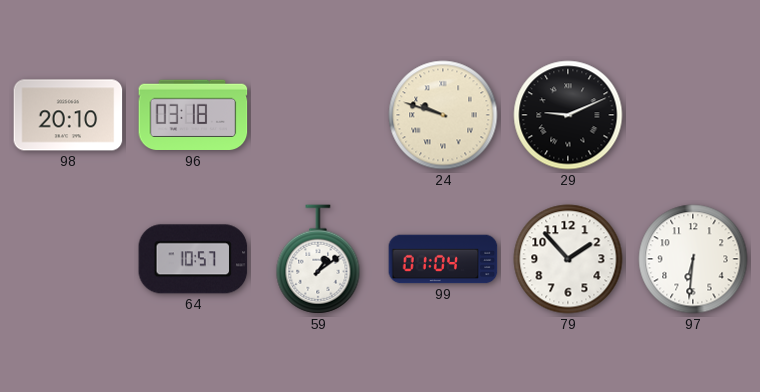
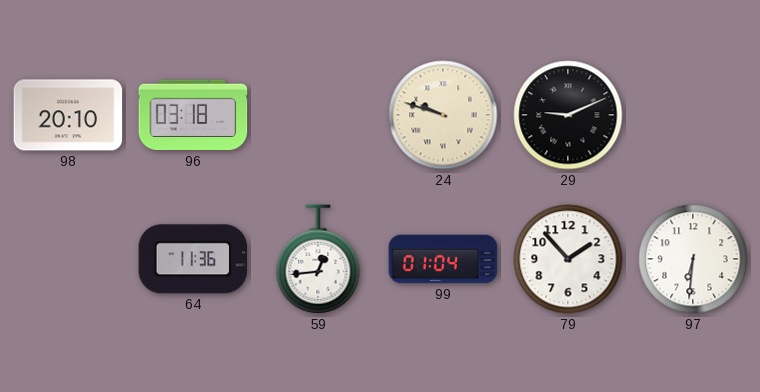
64: 10:57 -> 11:36 (193, 259)
59: 1:09 -> 12:44 (318, 259)
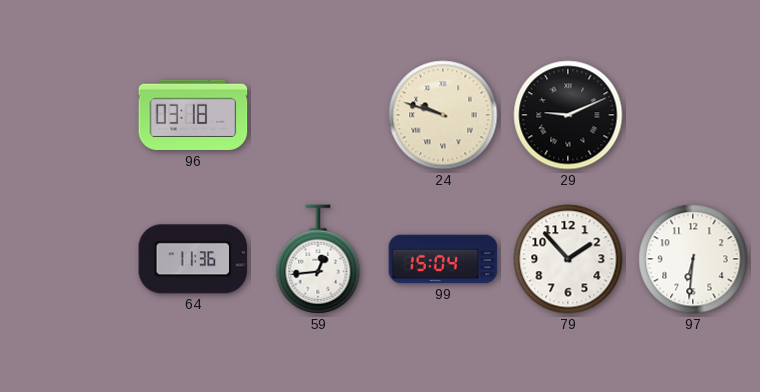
98: 20:10 -> none (68, 115)
99: 01:04 -> 15:04 (443, 259)
